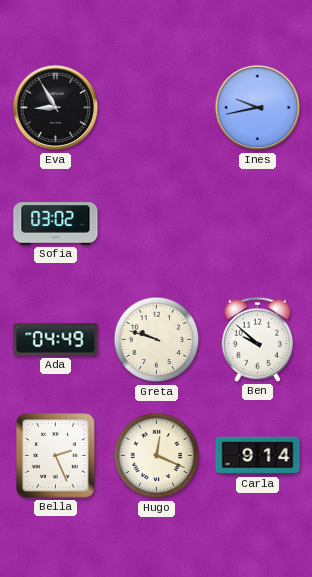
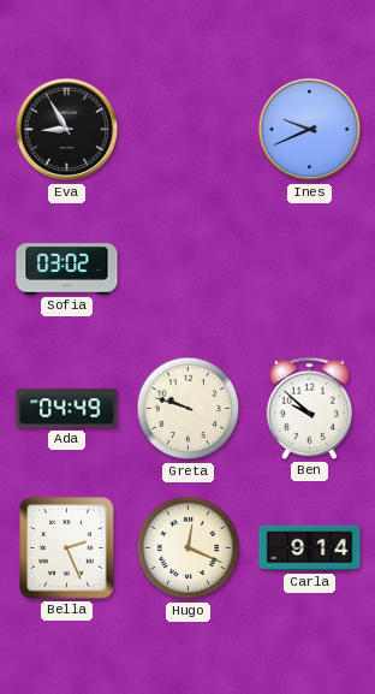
Ines: 9:43 -> 9:41 (310, 130)
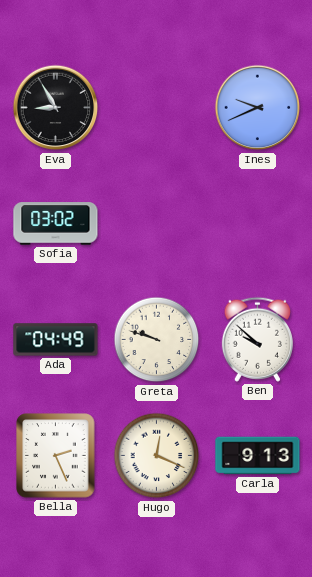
Carla: 9:14 -> 9:13 (258, 456)
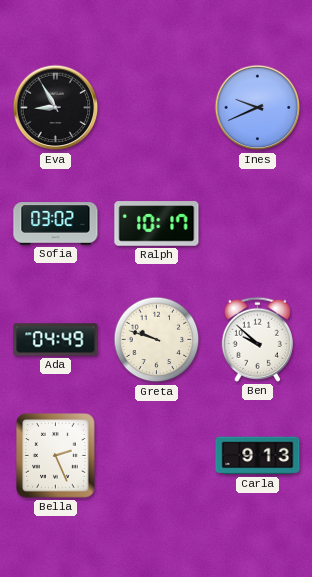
Ralph: none -> 10:17 (157, 224)
Hugo: 12:19 -> none (157, 456)
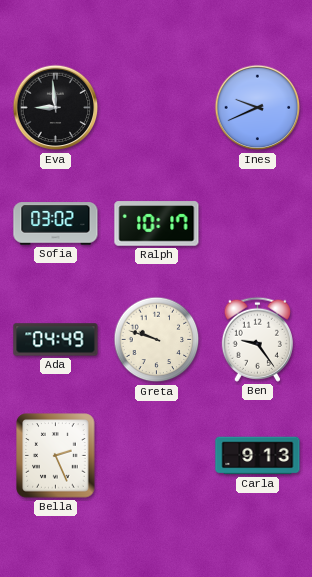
Eva: 8:55 -> 8:59 (56, 108)
Ben: 9:52 -> 9:24 (257, 339)
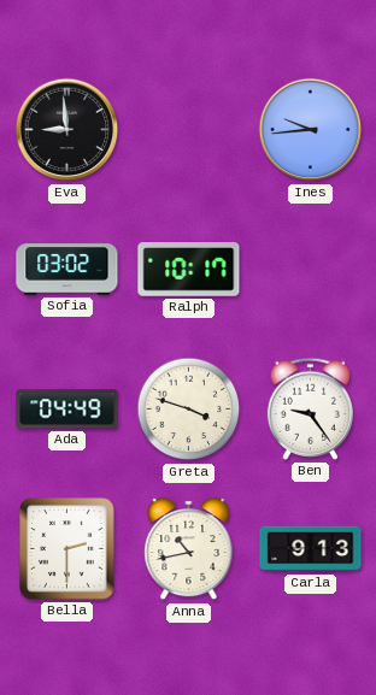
Ines: 9:41 -> 9:44 (311, 130)
Greta: 9:48 -> 3:48 (189, 410)
Bella: 2:26 -> 2:30 (67, 549)
Anna: none -> 10:43 (189, 549)
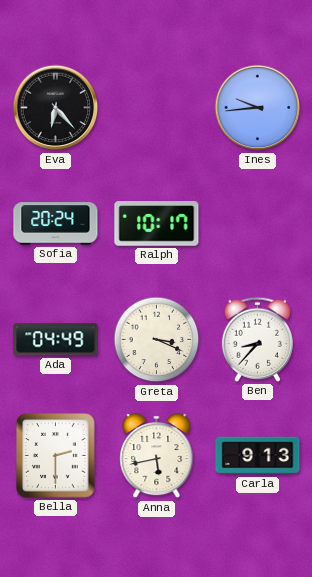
Eva: 8:59 -> 6:23 (56, 108)
Sofia: 03:02 -> 20:24 (56, 224)
Greta: 3:48 -> 3:19 (157, 340)
Ben: 9:24 -> 8:37 (257, 339)
Anna: 10:43 -> 5:43 (157, 456)
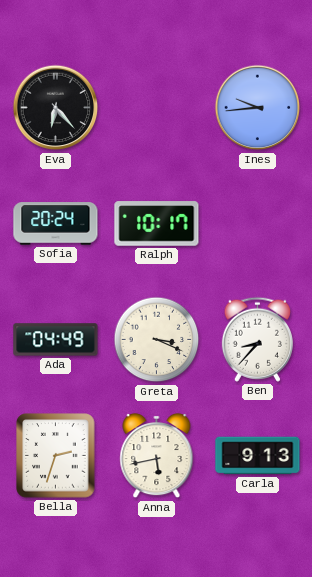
Bella: 2:30 -> 2:33 (56, 456)
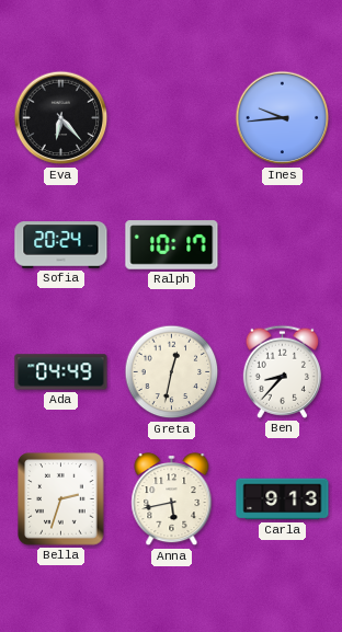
Greta: 3:19 -> 12:32 (172, 372)
